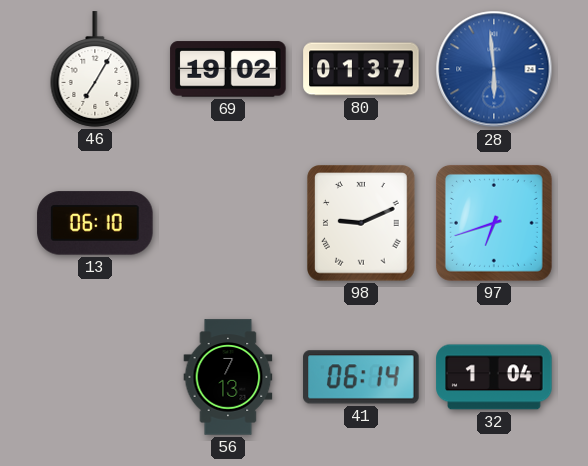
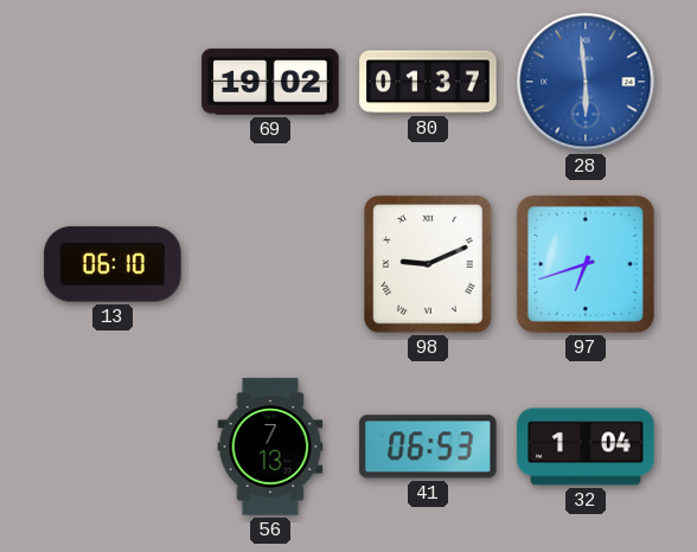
46: 7:05 -> none (95, 69)
41: 06:14 -> 06:53 (428, 447)
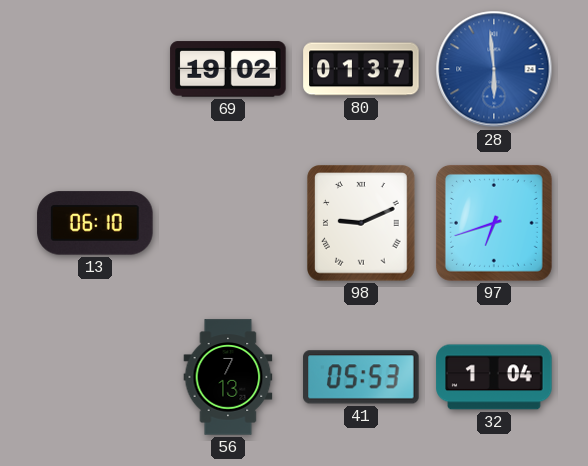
41: 06:53 -> 05:53 (361, 377)
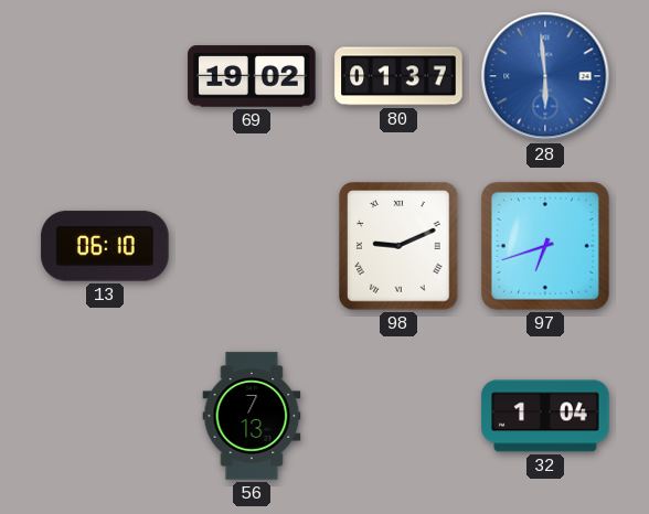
41: 05:53 -> none (361, 377)
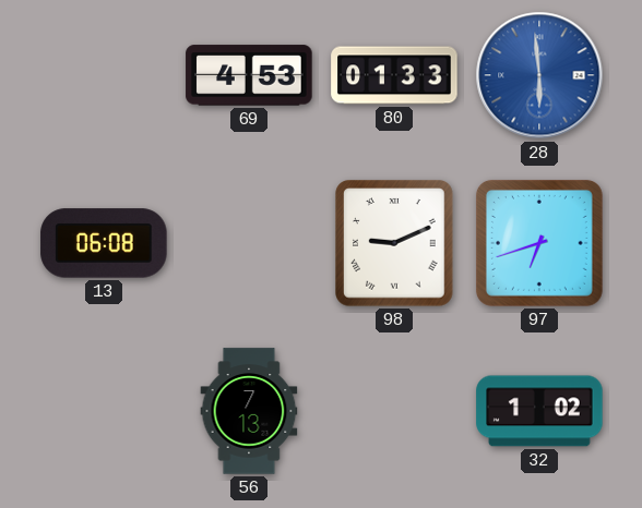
69: 19:02 -> 4:53 (249, 75)
80: 01:37 -> 01:33 (394, 75)
13: 06:10 -> 06:08 (104, 243)
32: 1:04 -> 1:02 (539, 411)
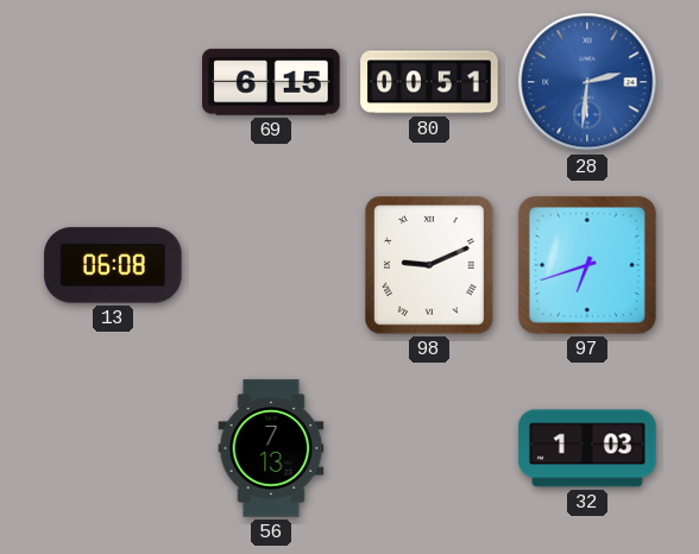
69: 4:53 -> 6:15 (271, 82)
80: 01:33 -> 00:51 (429, 82)
28: 5:59 -> 2:31 (587, 82)
32: 1:02 -> 1:03 (587, 448)
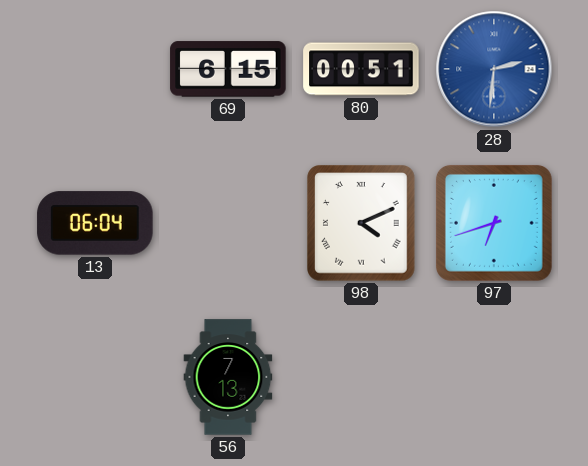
13: 06:08 -> 06:04 (95, 223)
98: 9:11 -> 4:11 (361, 223)
32: 1:03 -> none (587, 448)
